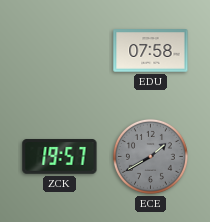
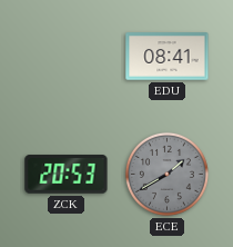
EDU: 07:58 -> 08:41 (168, 57)
ZCK: 19:57 -> 20:53 (67, 175)
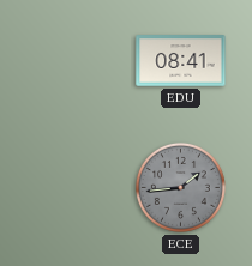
ZCK: 20:53 -> none (67, 175)
ECE: 1:40 -> 1:44 (180, 187)
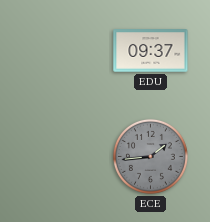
EDU: 08:41 -> 09:37 (151, 51)
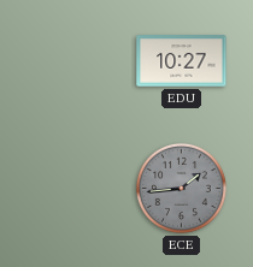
EDU: 09:37 -> 10:27 (182, 61)
